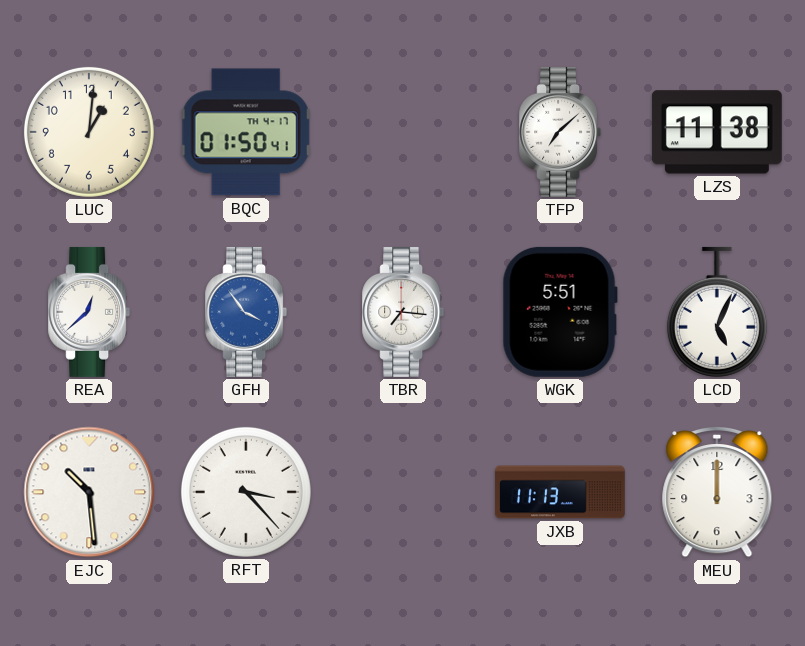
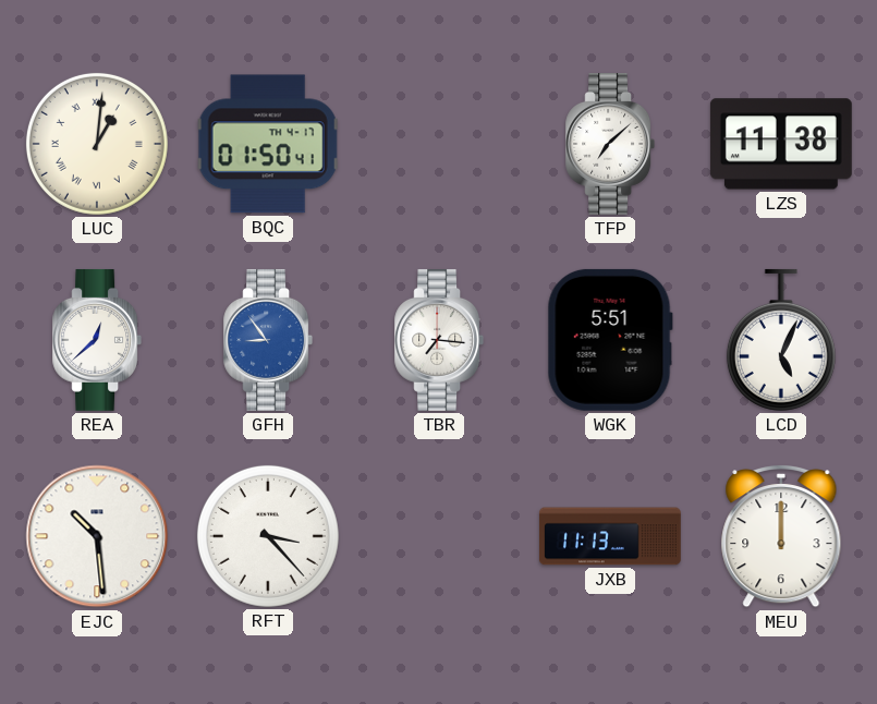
LUC numerals: Arabic -> Roman (97, 144)
GFH: 3:54 -> 8:54 (268, 340)
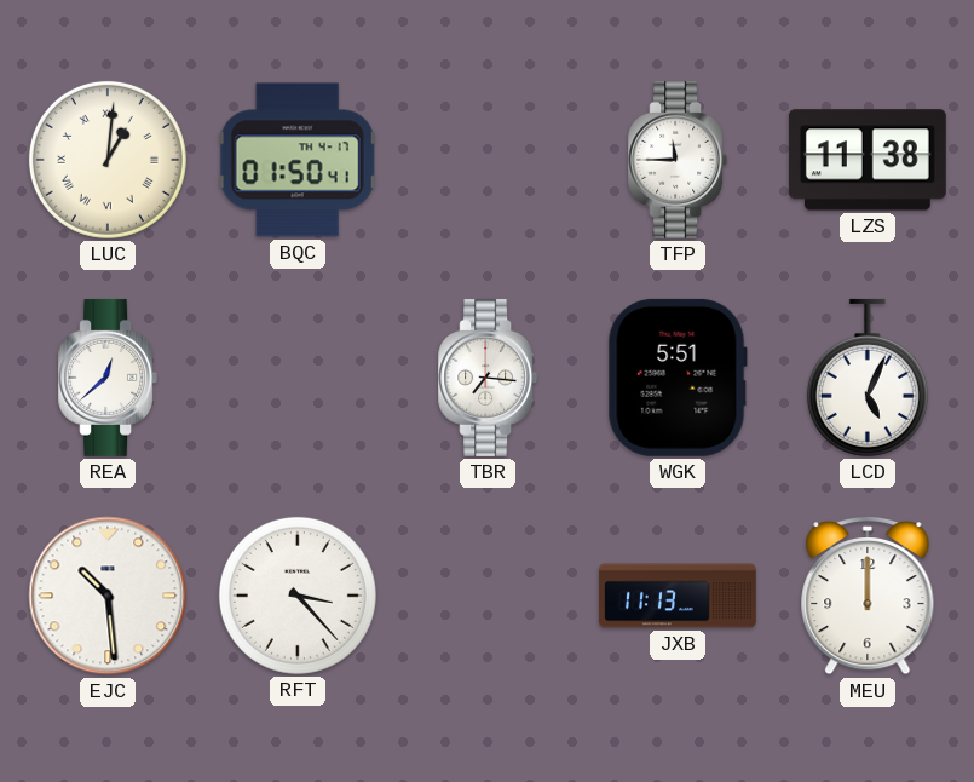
TFP: 7:08 -> 11:45 (678, 160)
GFH: 8:54 -> none (268, 340)
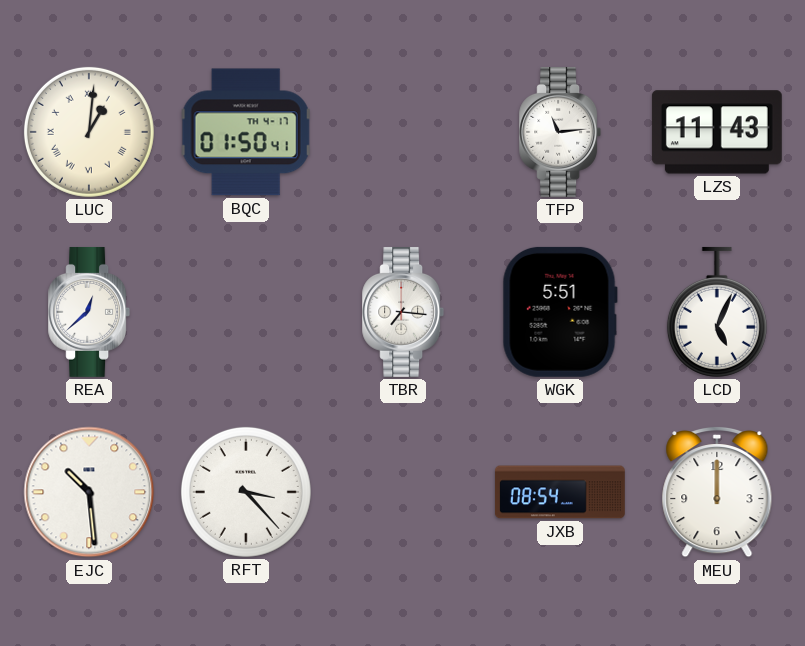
TFP: 11:45 -> 11:14 (560, 132)
LZS: 11:38 -> 11:43 (717, 132)
JXB: 11:13 -> 08:54 (560, 492)
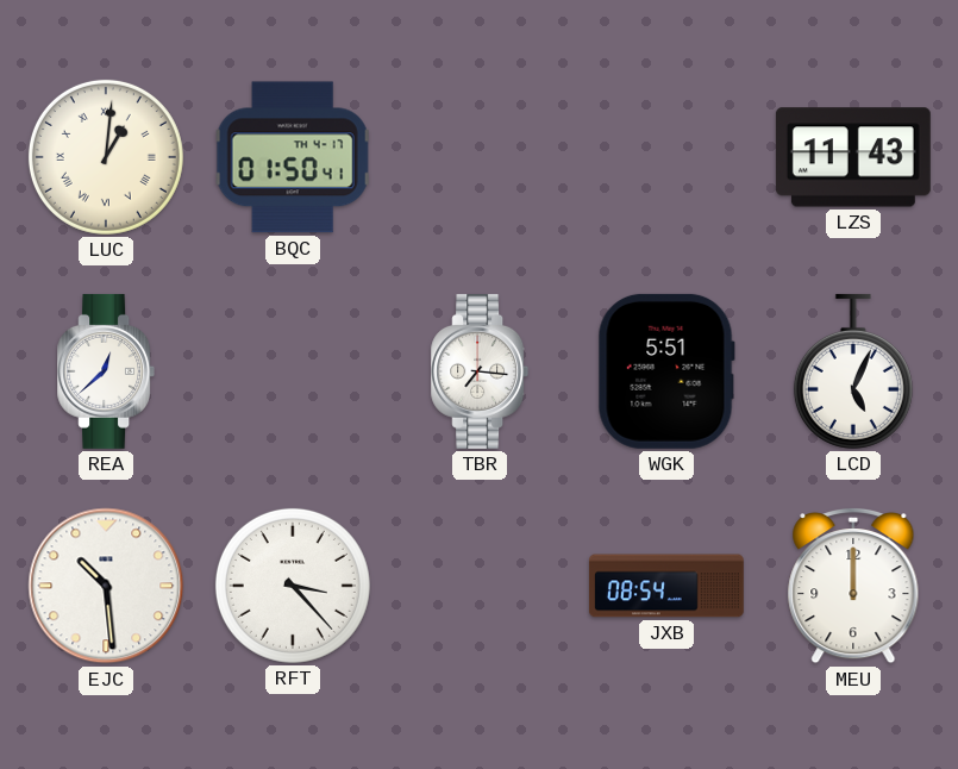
TFP: 11:14 -> none (560, 132)
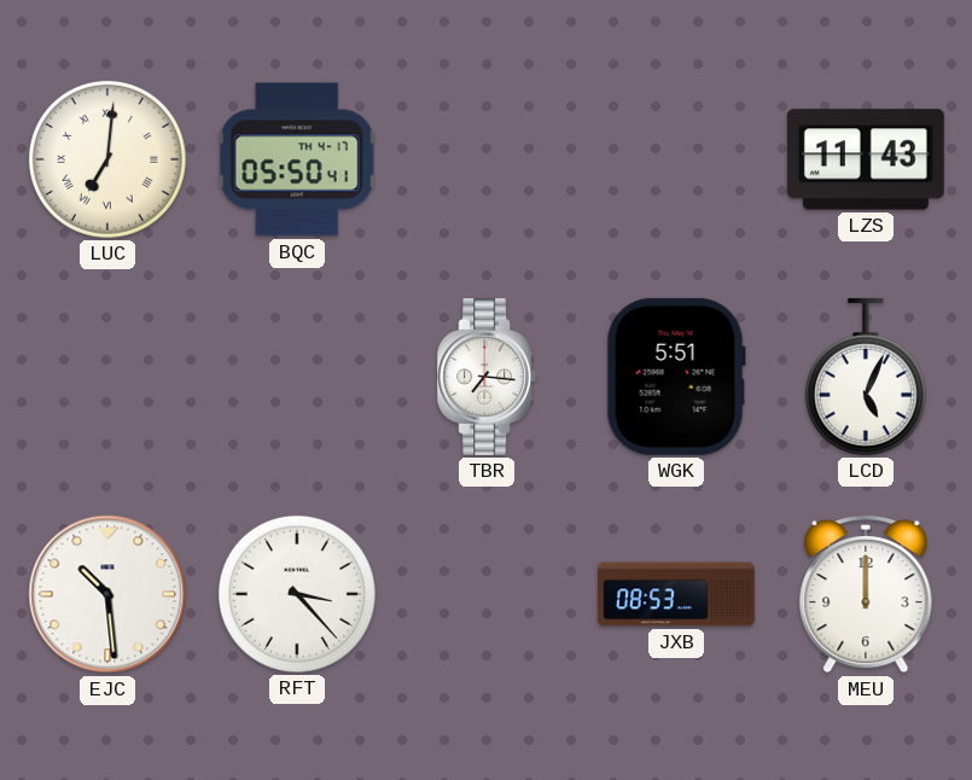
LUC: 1:01 -> 7:01 (107, 159)
BQC: 01:50 -> 05:50 (297, 159)
REA: 12:38 -> none (106, 371)
JXB: 08:54 -> 08:53 (676, 594)
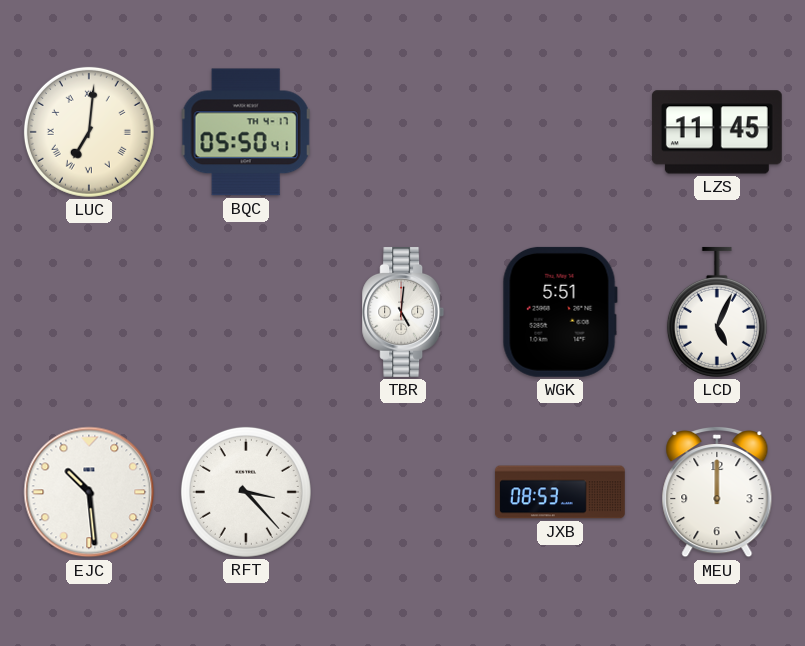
LZS: 11:43 -> 11:45 (717, 132)
TBR: 7:16 -> 5:01 (403, 312)
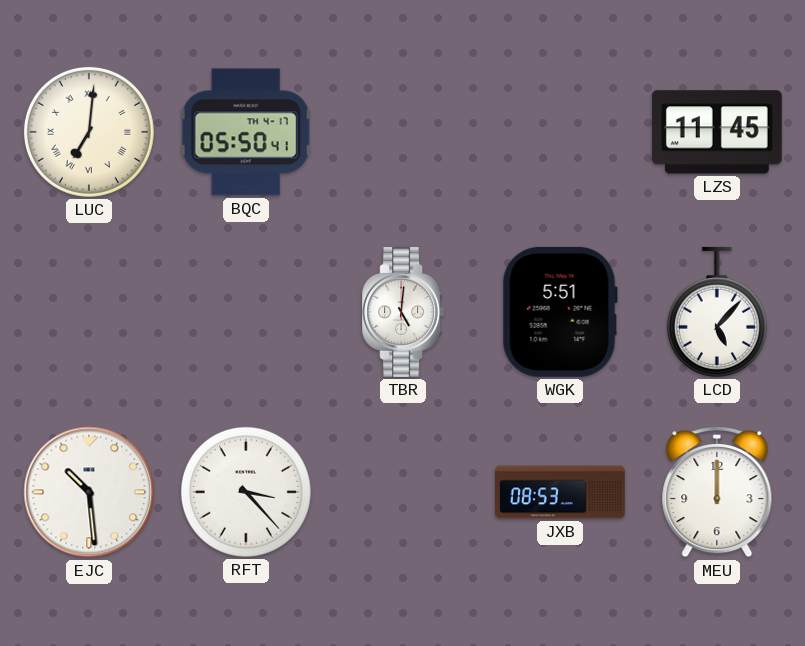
LCD: 5:04 -> 5:07 (717, 312)
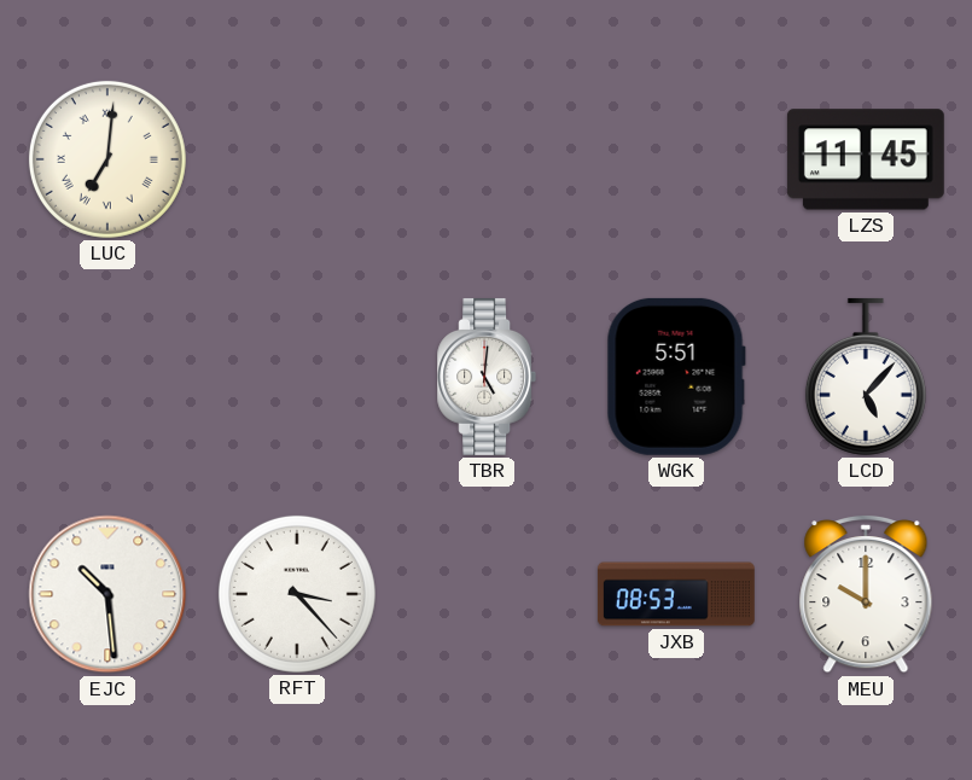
BQC: 05:50 -> none (246, 132)
MEU: 12:00 -> 10:00 (866, 594)
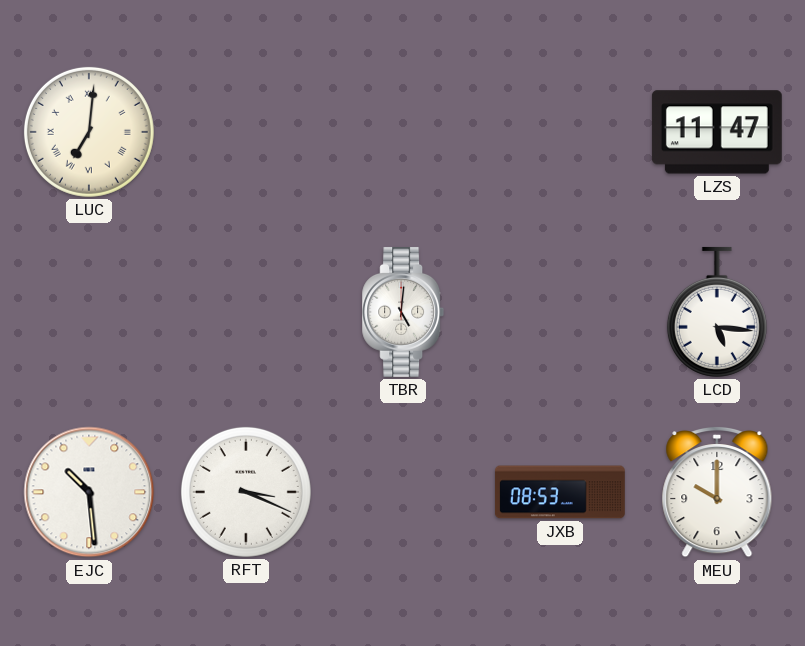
LZS: 11:45 -> 11:47 (717, 132)
WGK: 5:51 -> none (676, 377)
LCD: 5:07 -> 5:16 (717, 312)
RFT: 3:23 -> 3:19 (246, 492)
